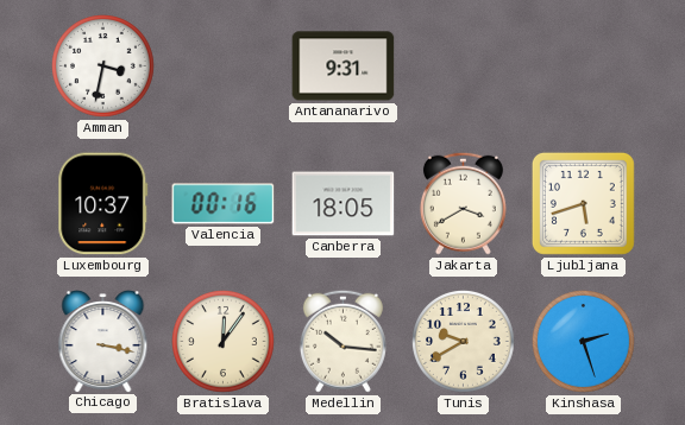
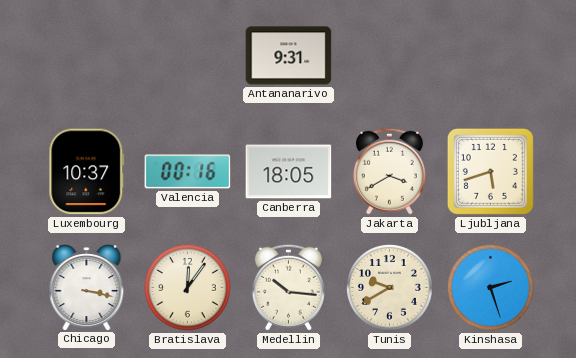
Amman: 3:32 -> none (103, 66)
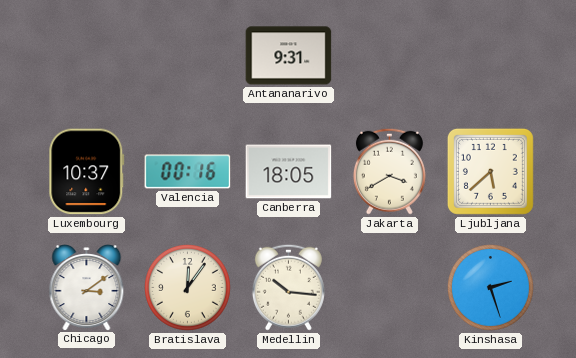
Ljubljana: 5:42 -> 5:38 (490, 171)
Chicago: 3:17 -> 3:09 (87, 288)
Tunis: 9:40 -> none (390, 288)
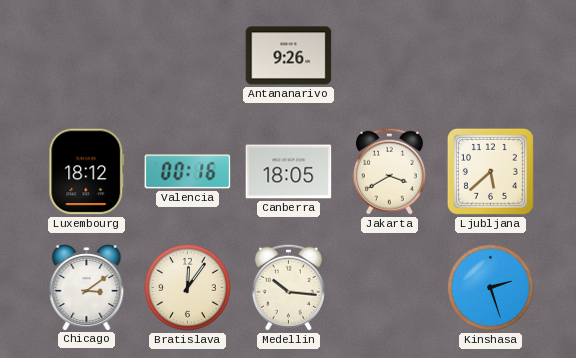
Antananarivo: 9:31 -> 9:26 (289, 56)
Luxembourg: 10:37 -> 18:12 (87, 172)
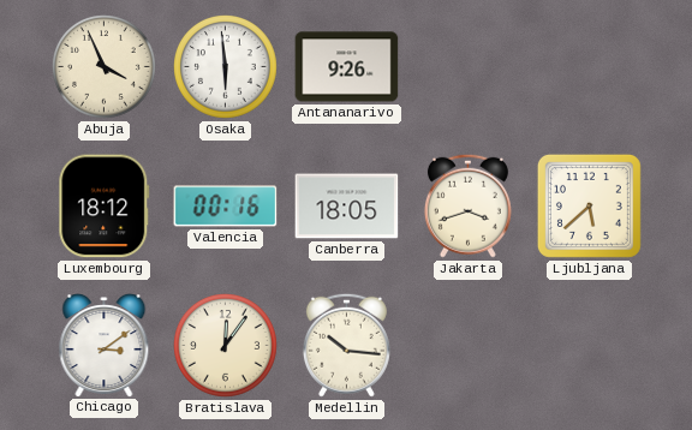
Abuja: none -> 3:56 (105, 67)
Osaka: none -> 5:59 (226, 67)
Jakarta: 3:40 -> 3:42 (467, 205)
Kinshasa: 2:27 -> none (491, 288)
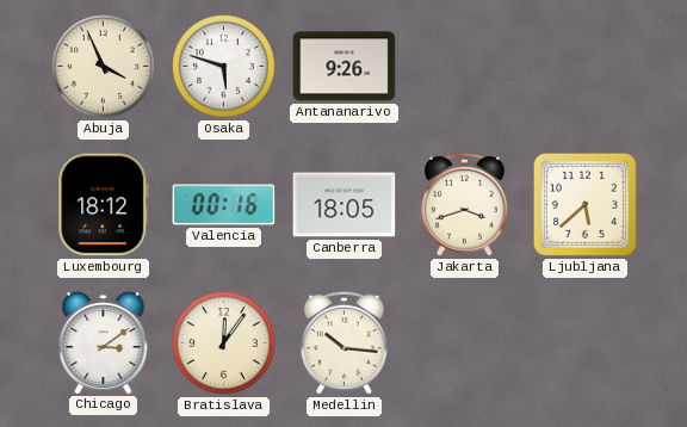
Osaka: 5:59 -> 5:48 (224, 67)
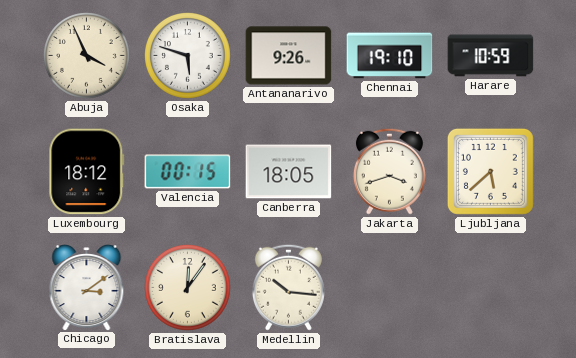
Chennai: none -> 19:10 (390, 56)
Harare: none -> 10:59 (491, 56)
Valencia: 00:16 -> 00:15 (188, 172)
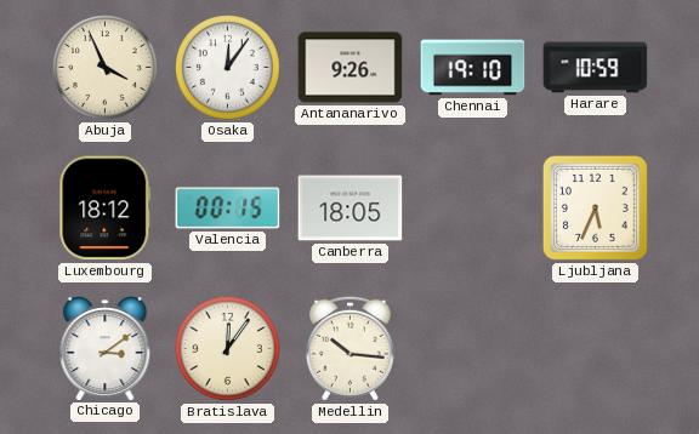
Osaka: 5:48 -> 12:06 (228, 68)
Jakarta: 3:42 -> none (389, 171)
Ljubljana: 5:38 -> 5:34 (595, 207)
